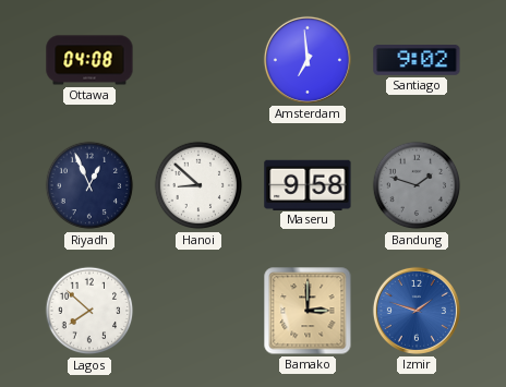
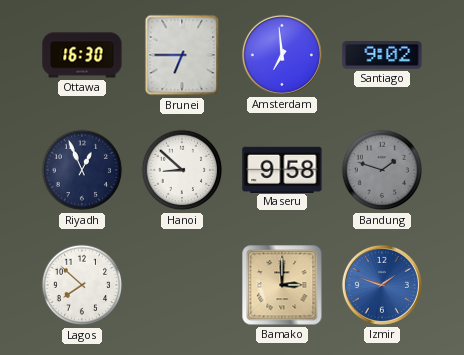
Ottawa: 04:08 -> 16:30 (82, 55)
Brunei: none -> 6:45 (182, 55)
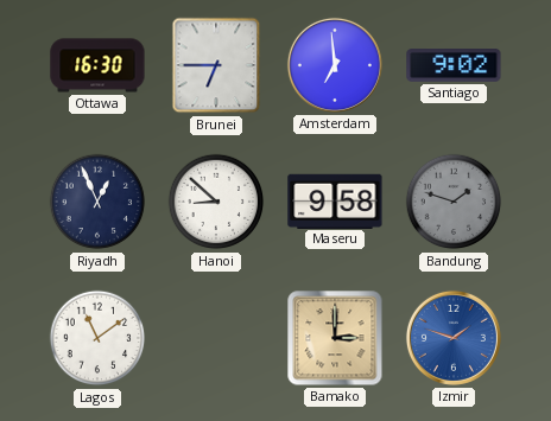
Lagos: 7:52 -> 11:09 (97, 338)
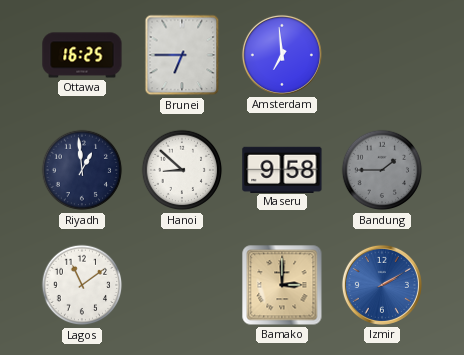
Ottawa: 16:30 -> 16:25 (82, 55)
Santiago: 9:02 -> none (454, 66)
Riyadh: 12:56 -> 12:59 (82, 170)
Bandung: 1:48 -> 1:45 (382, 170)
Izmir: 1:48 -> 2:10 (382, 285)
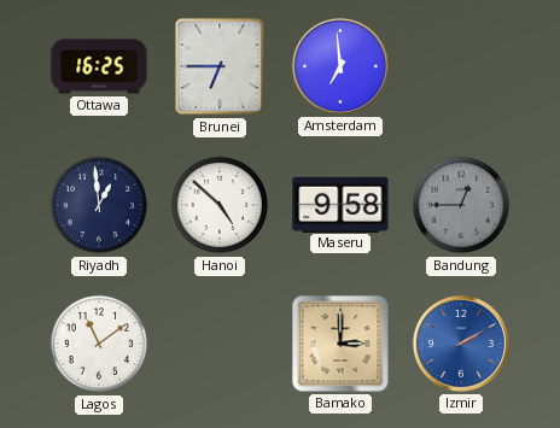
Hanoi: 8:52 -> 4:52 (220, 205)
Bandung: 1:45 -> 12:45 (461, 205)
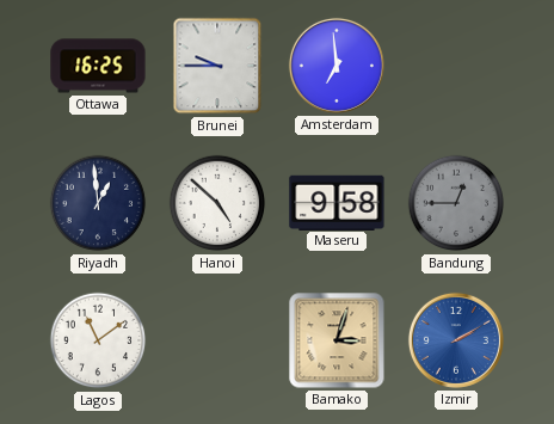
Brunei: 6:45 -> 9:45 (217, 66)
Bamako: 3:00 -> 3:03 (337, 340)
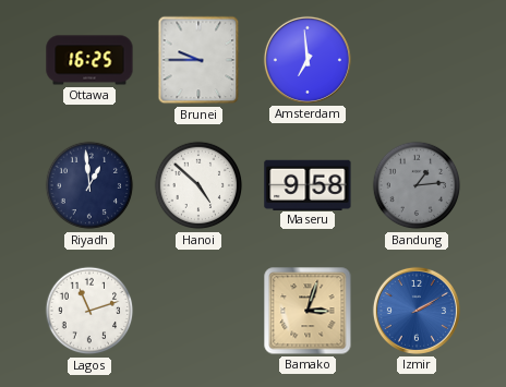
Bandung: 12:45 -> 1:14 (417, 185)
Lagos: 11:09 -> 11:12 (89, 311)
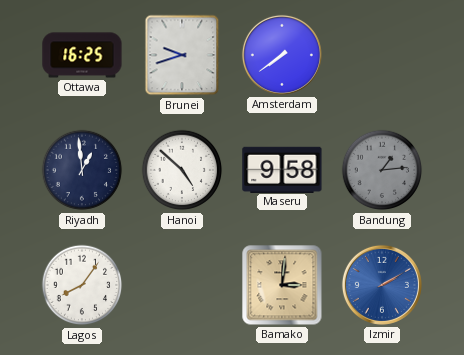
Brunei: 9:45 -> 9:42 (182, 55)
Amsterdam: 6:59 -> 7:39 (282, 55)
Lagos: 11:12 -> 8:06 (82, 285)
Bamako: 3:03 -> 3:01 (282, 285)
